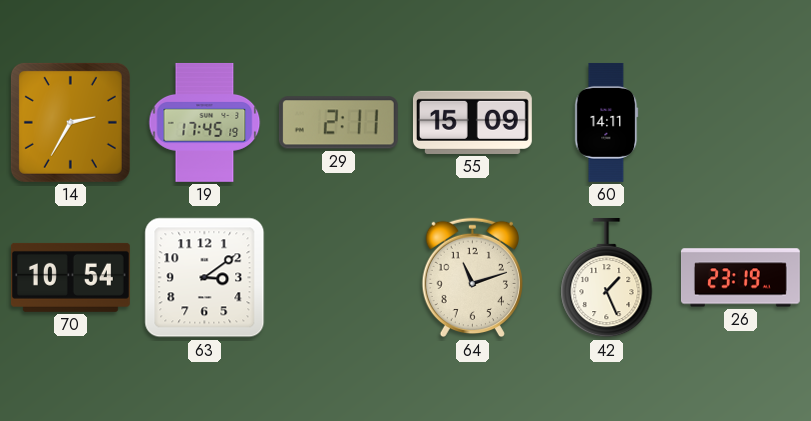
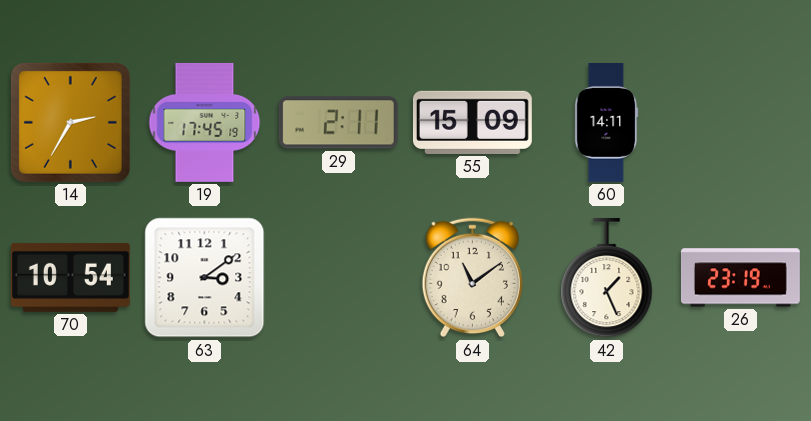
64: 11:12 -> 11:09 (472, 278)
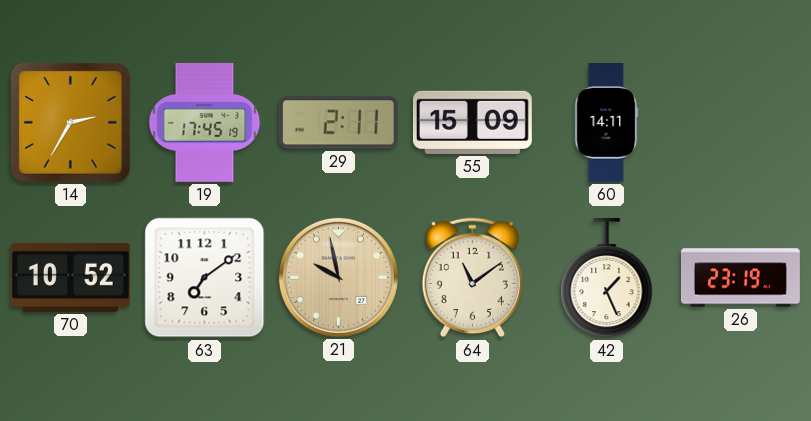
70: 10:54 -> 10:52 (70, 277)
63: 3:09 -> 7:09 (205, 278)
21: none -> 9:58 (338, 277)
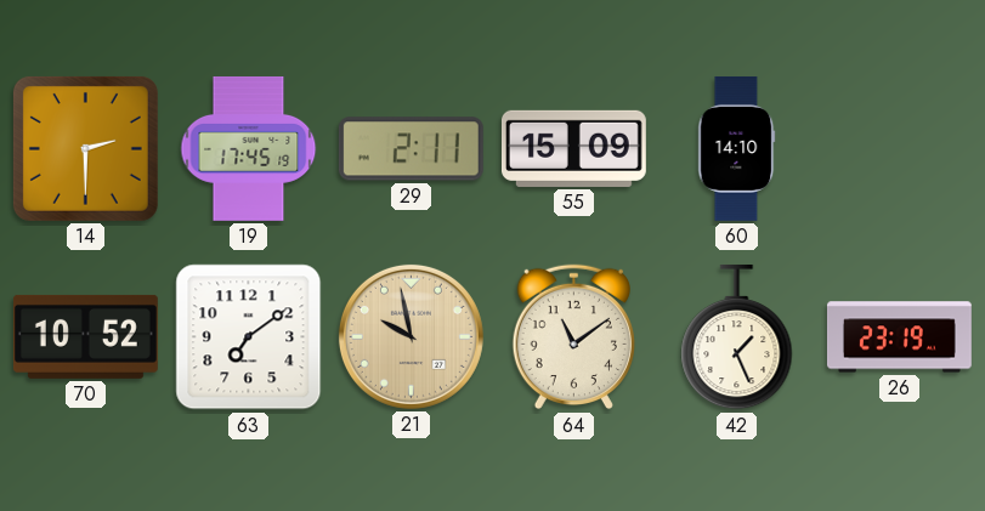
14: 2:35 -> 2:30 (85, 148)
60: 14:11 -> 14:10 (737, 148)
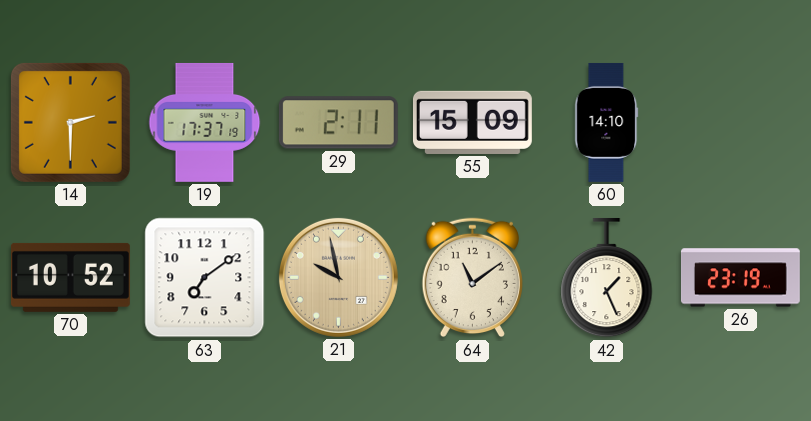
19: 17:45 -> 17:37 (205, 122)
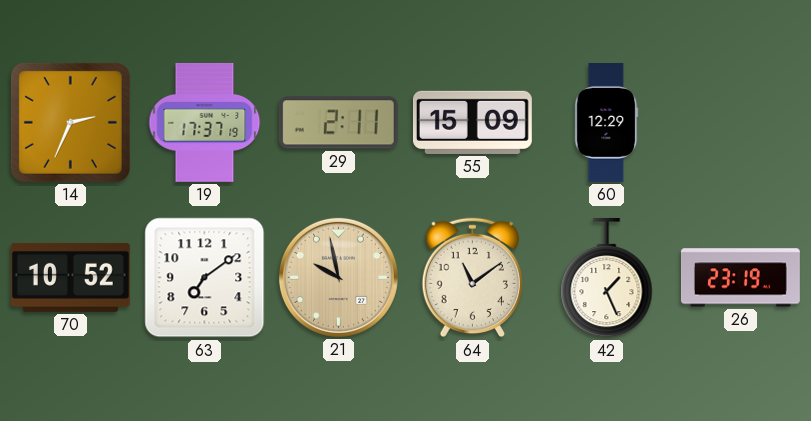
14: 2:30 -> 2:34 (70, 122)
60: 14:10 -> 12:29 (607, 122)
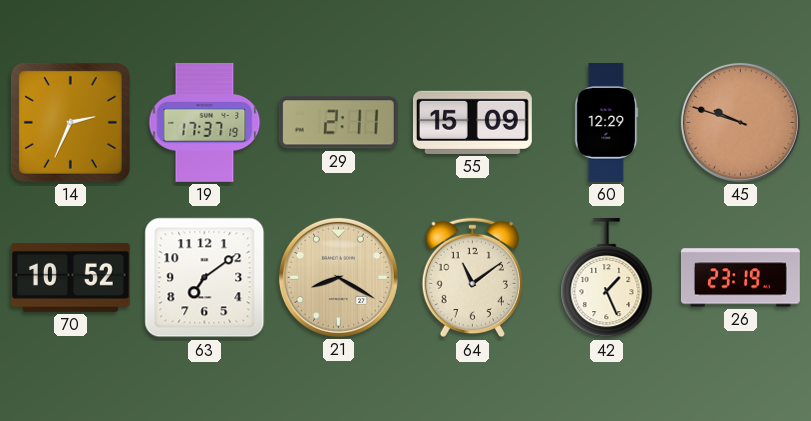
45: none -> 9:48 (740, 122)
21: 9:58 -> 8:20 (338, 277)
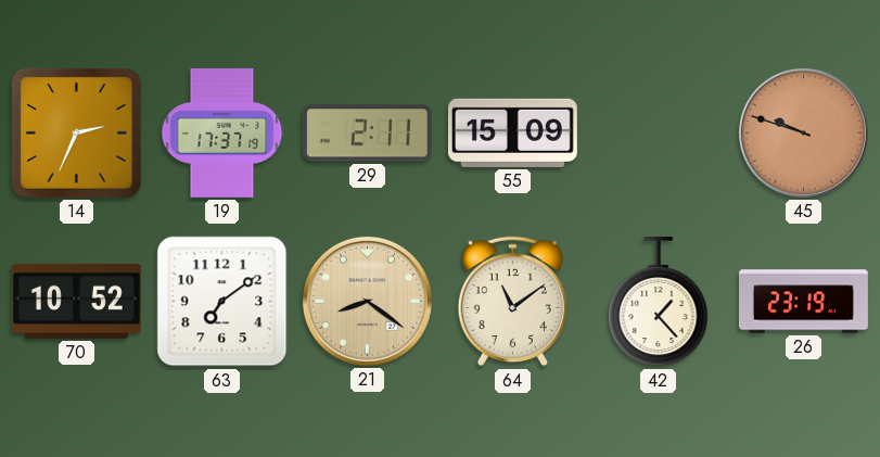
60: 12:29 -> none (607, 122)
21: 8:20 -> 8:21 (367, 301)
42: 1:26 -> 1:23 (659, 302)
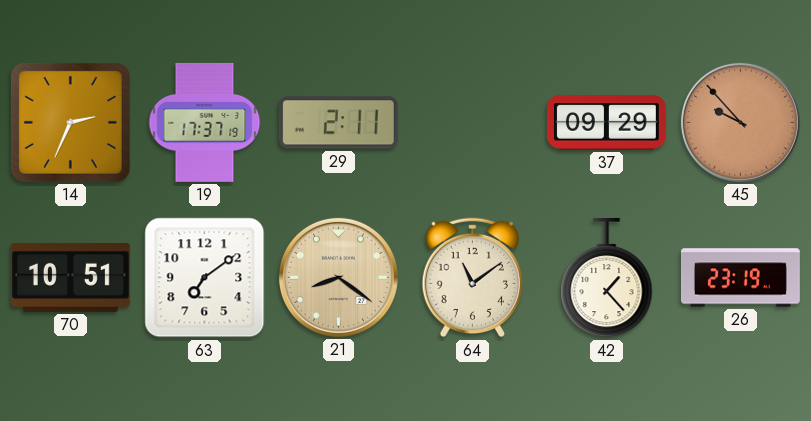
55: 15:09 -> none (512, 132)
37: none -> 09:29 (606, 123)
45: 9:48 -> 9:53 (740, 122)
70: 10:52 -> 10:51 (70, 277)
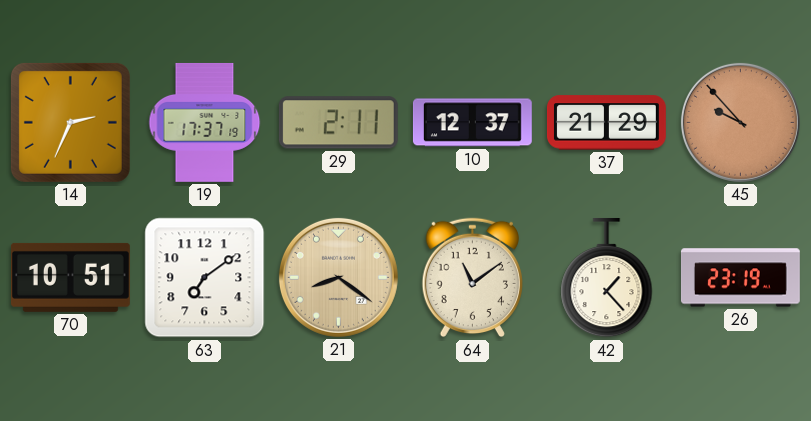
10: none -> 12:37 (472, 123)
37: 09:29 -> 21:29 (606, 123)
